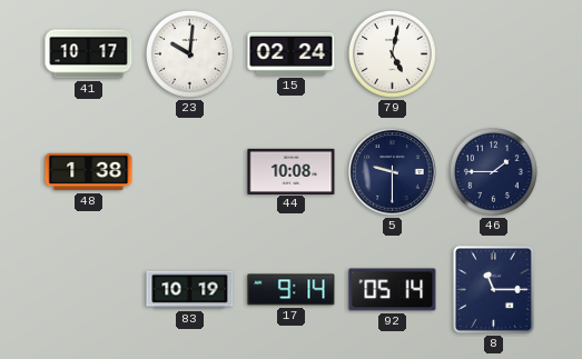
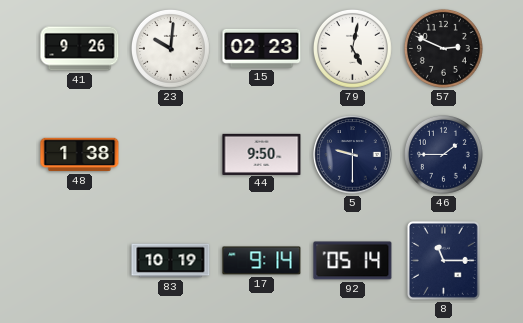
41: 10:17 -> 9:26 (80, 49)
15: 02:24 -> 02:23 (262, 48)
57: none -> 2:49 (443, 48)
44: 10:08 -> 9:50 (262, 154)
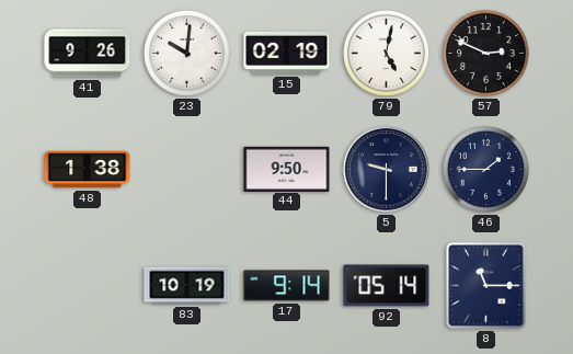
15: 02:23 -> 02:19 (287, 53)
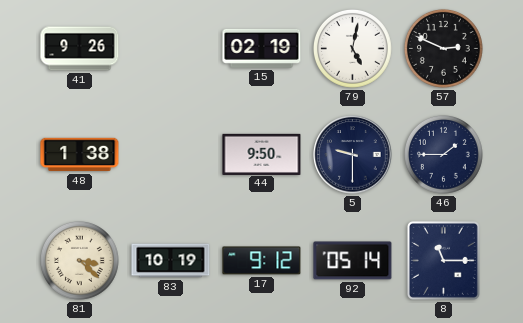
23: 10:01 -> none (186, 53)
81: none -> 3:22 (79, 260)
17: 9:14 -> 9:12 (262, 261)
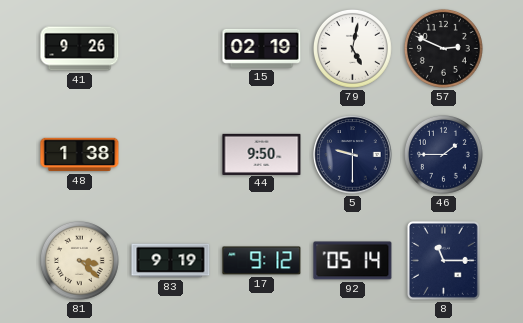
83: 10:19 -> 9:19 (171, 261)
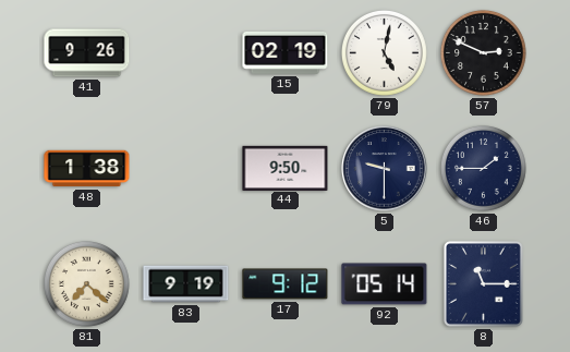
81: 3:22 -> 7:22 (86, 283)
